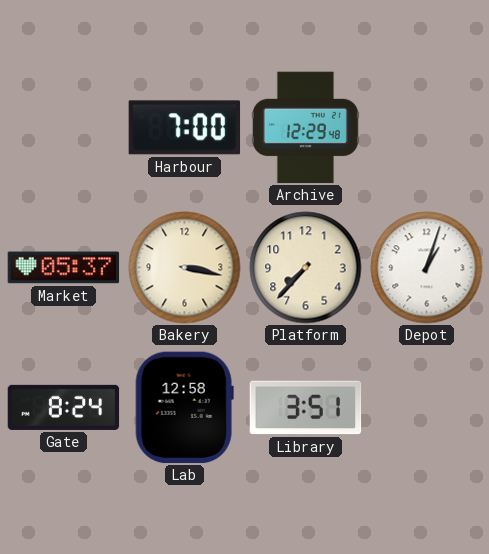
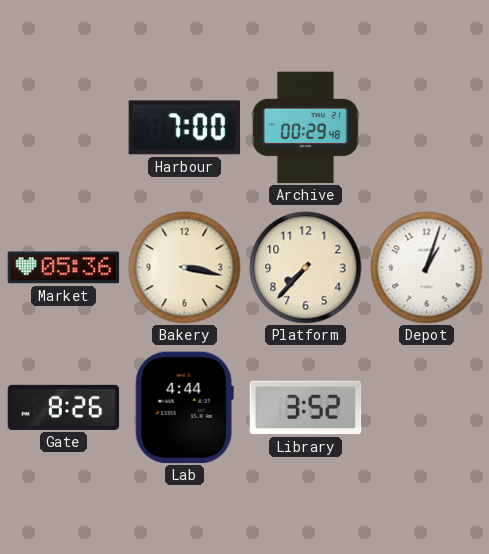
Archive: 12:29 -> 00:29 (305, 128)
Market: 05:37 -> 05:36 (64, 268)
Gate: 8:24 -> 8:26 (64, 407)
Lab: 12:58 -> 4:44 (184, 408)
Library: 3:51 -> 3:52 (306, 408)
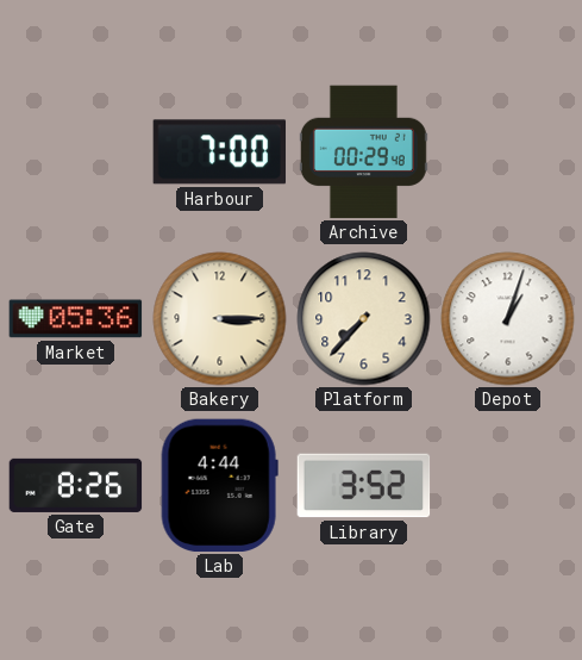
Bakery: 3:17 -> 3:15 (220, 319)
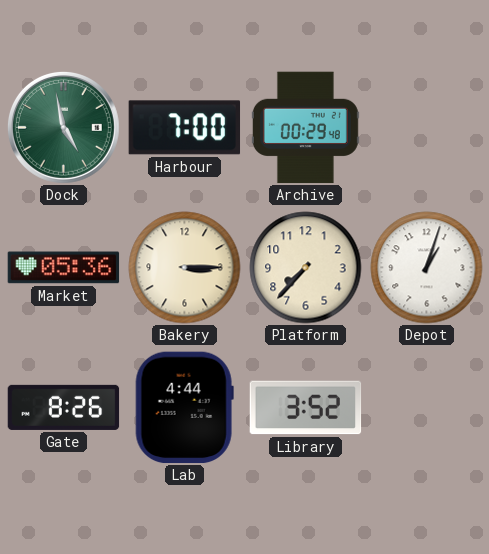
Dock: none -> 4:58 (63, 127)
